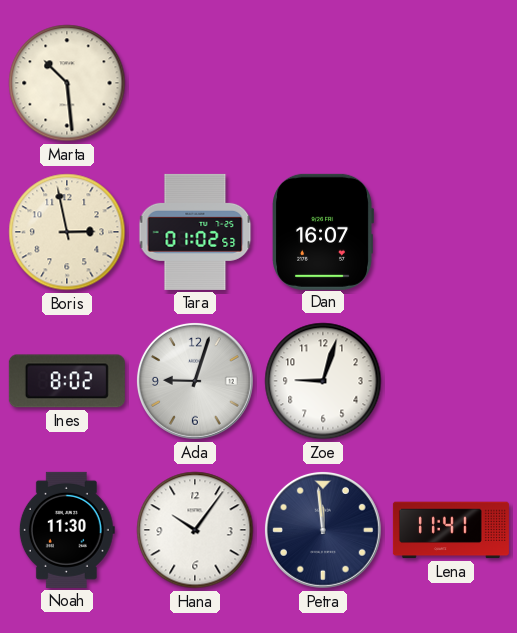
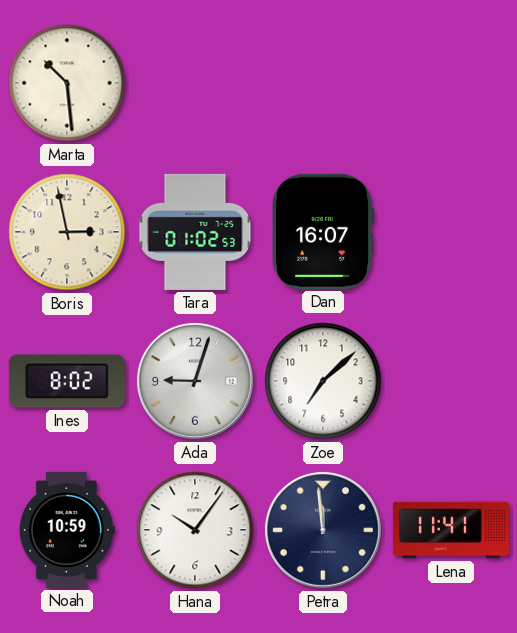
Zoe: 9:03 -> 7:08 (323, 381)
Noah: 11:30 -> 10:59 (67, 530)
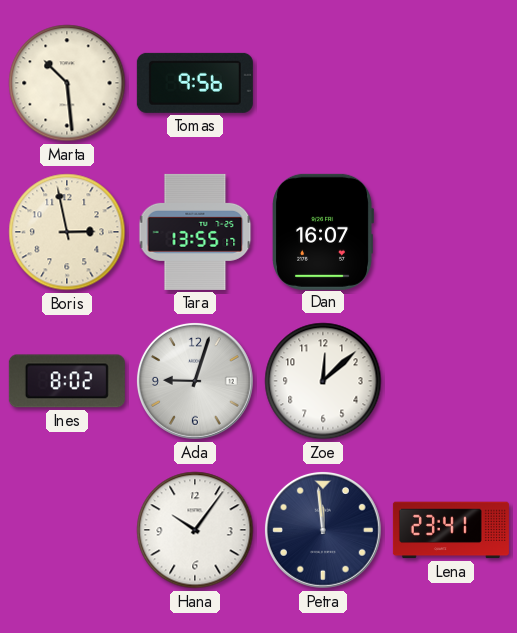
Tomas: none -> 9:56 (195, 83)
Tara: 01:02 -> 13:55 (195, 232)
Zoe: 7:08 -> 12:08 (323, 381)
Noah: 10:59 -> none (67, 530)
Lena: 11:41 -> 23:41 (451, 530)
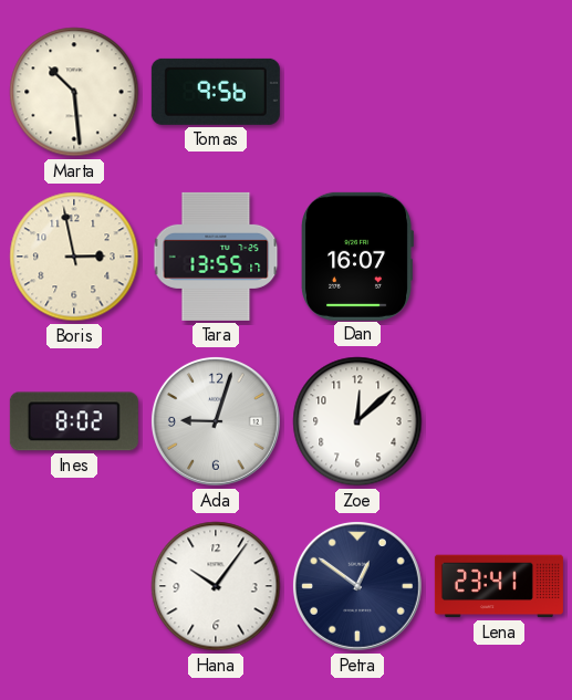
Petra: 11:59 -> 12:51 (357, 586)
